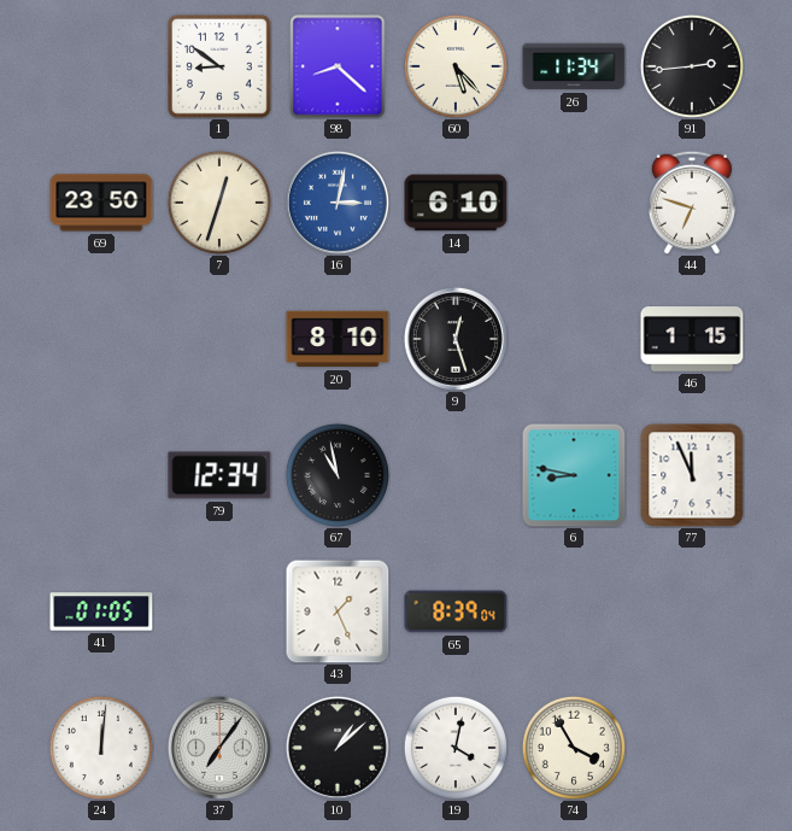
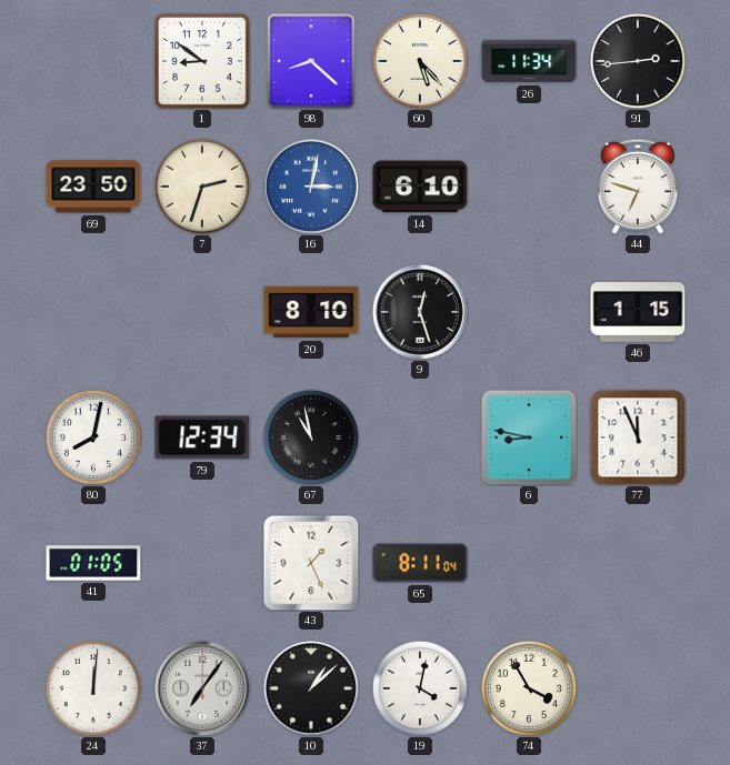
7: 12:33 -> 2:33 (202, 187)
80: none -> 8:02 (93, 437)
65: 8:39 -> 8:11 (420, 563)
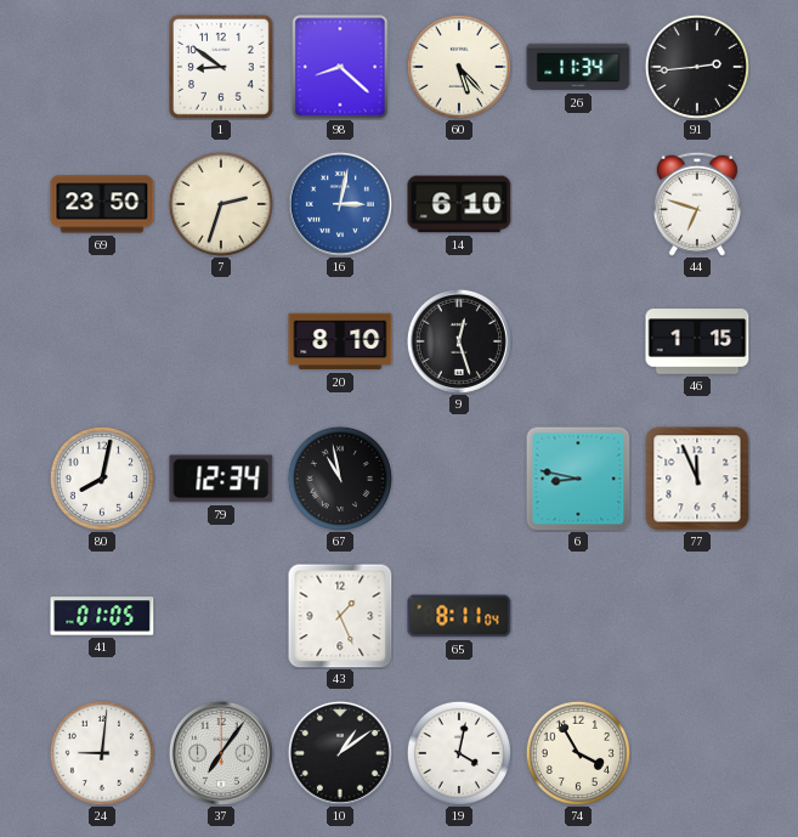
24: 12:01 -> 9:01 (102, 753)
10: 1:08 -> 1:09 (340, 753)
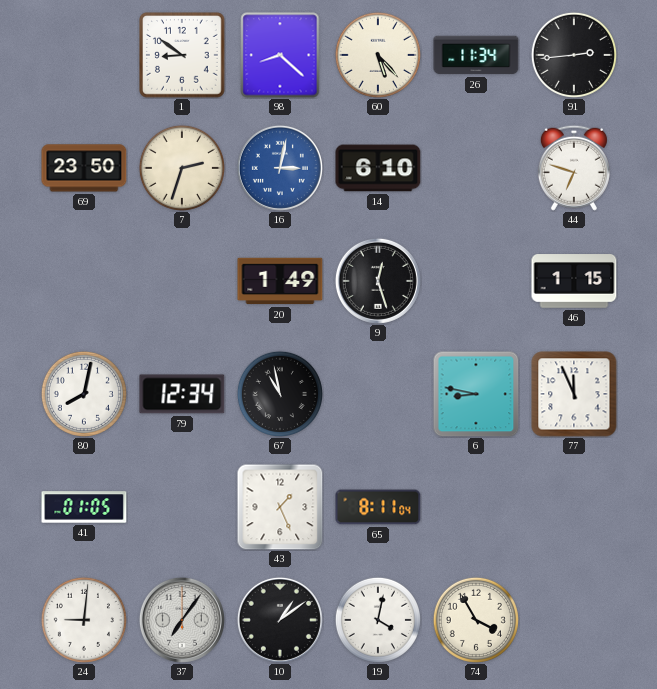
20: 8:10 -> 1:49 (280, 281)
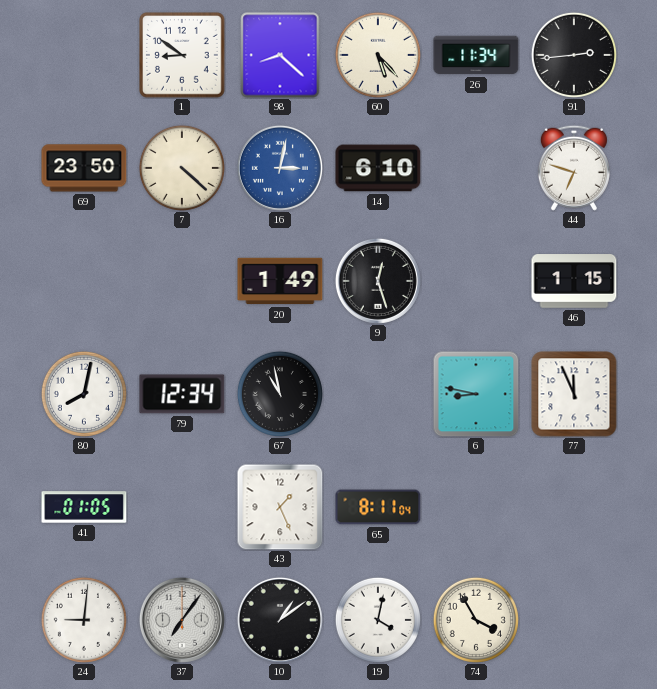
7: 2:33 -> 4:22 (182, 168)
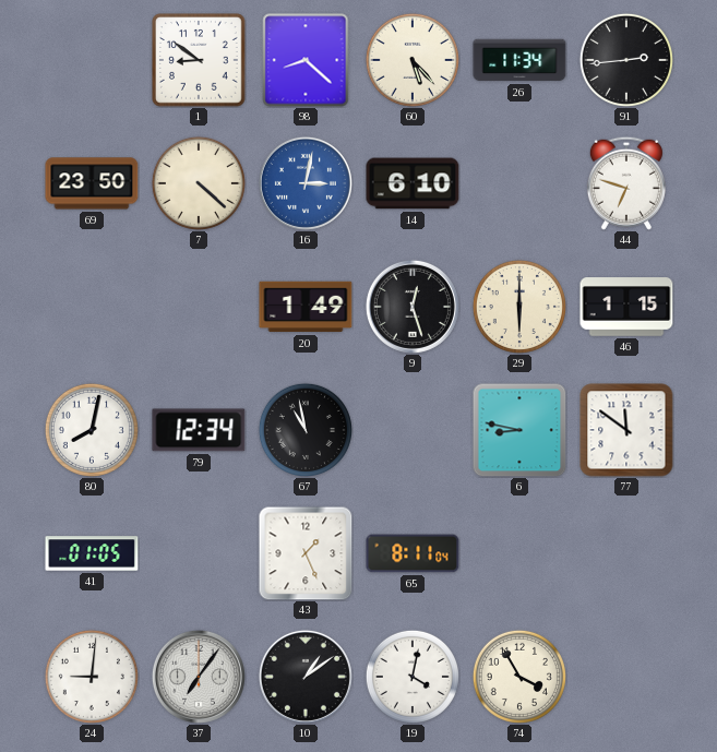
29: none -> 6:00 (519, 307)
77: 11:56 -> 11:51 (626, 430)
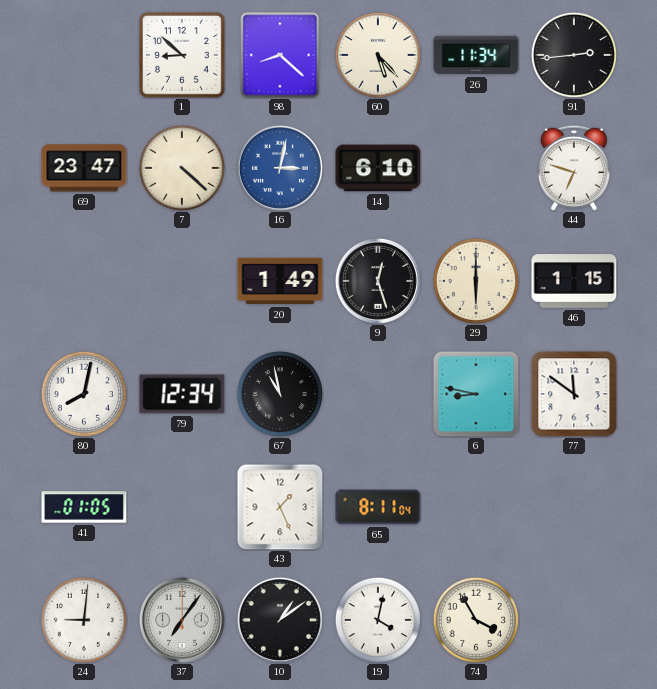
1: 8:51 -> 8:52 (183, 56)
69: 23:50 -> 23:47 (84, 168)
